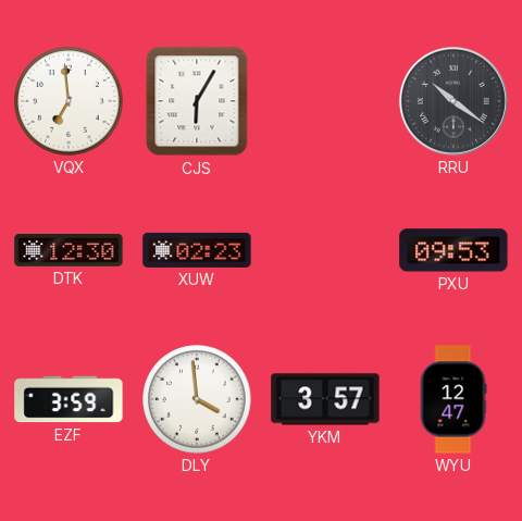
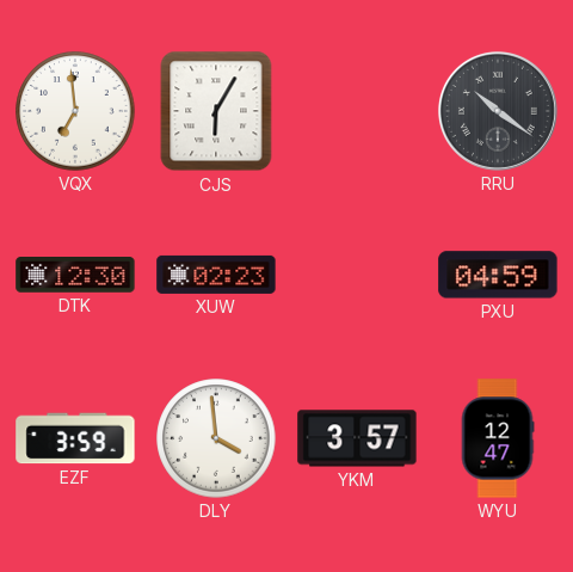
PXU: 09:53 -> 04:59 (498, 275)
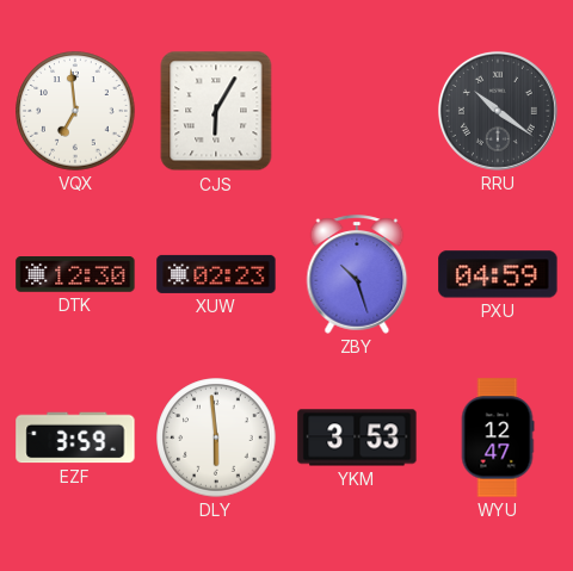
ZBY: none -> 10:27 (357, 274)
DLY: 3:59 -> 5:59 (216, 437)
YKM: 3:57 -> 3:53 (357, 437)
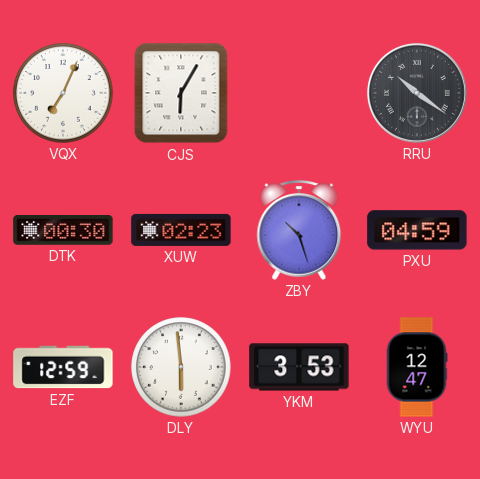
VQX: 6:59 -> 7:04 (63, 93)
DTK: 12:30 -> 00:30 (63, 230)
EZF: 3:59 -> 12:59 (63, 367)
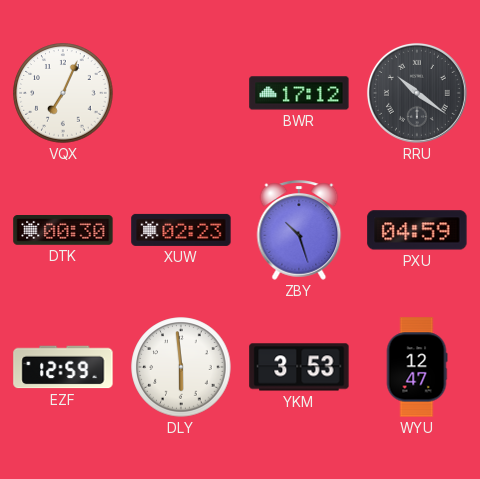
CJS: 6:05 -> none (181, 93)
BWR: none -> 17:12 (299, 93)
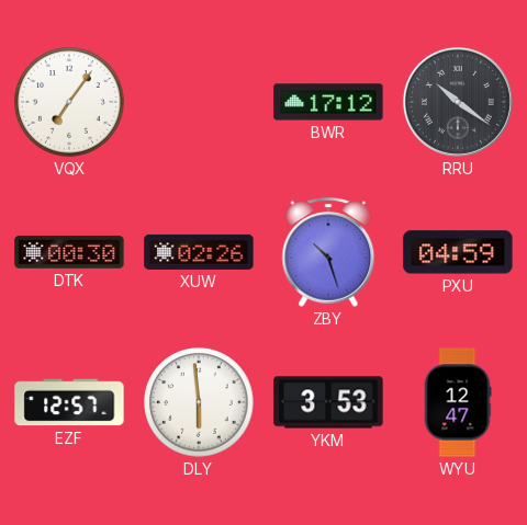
VQX: 7:04 -> 7:06 (69, 102)
XUW: 02:23 -> 02:26 (199, 252)
EZF: 12:59 -> 12:57 (69, 402)
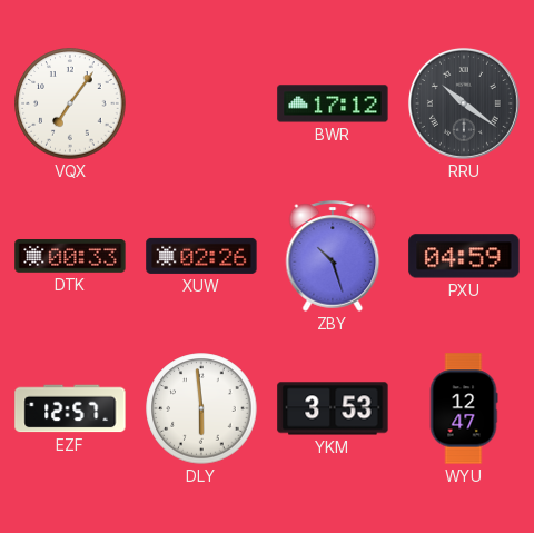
DTK: 00:30 -> 00:33 (70, 256)
